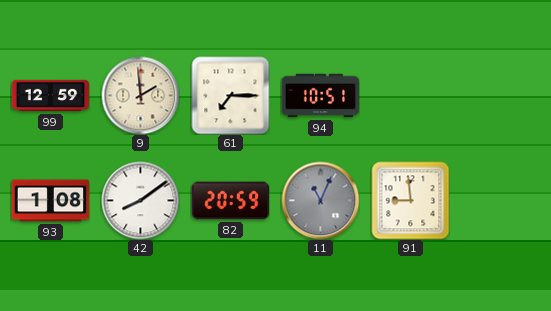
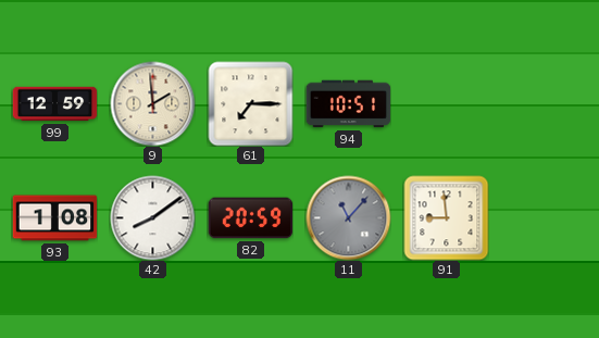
11: 11:04 -> 11:07 (348, 217)
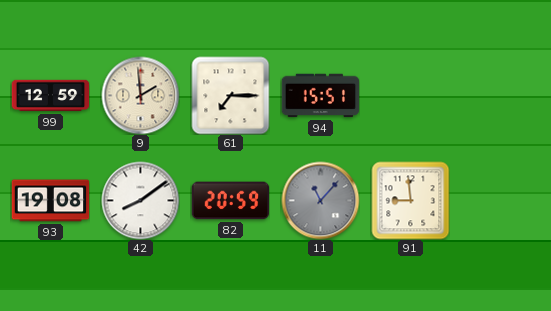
94: 10:51 -> 15:51 (320, 96)
93: 1:08 -> 19:08 (50, 201)
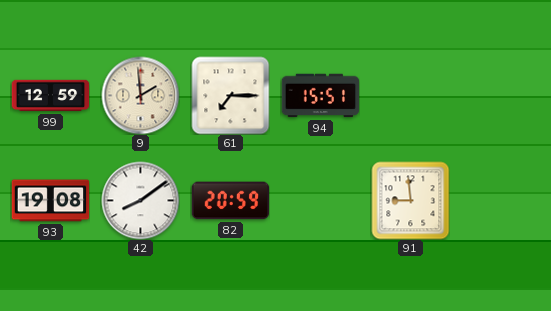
11: 11:07 -> none (320, 200)
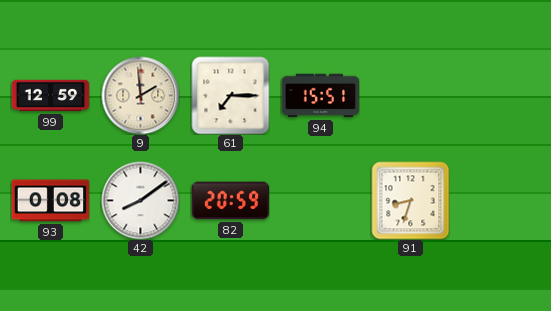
93: 19:08 -> 0:08 (50, 201)
91: 8:59 -> 8:33 (410, 200)
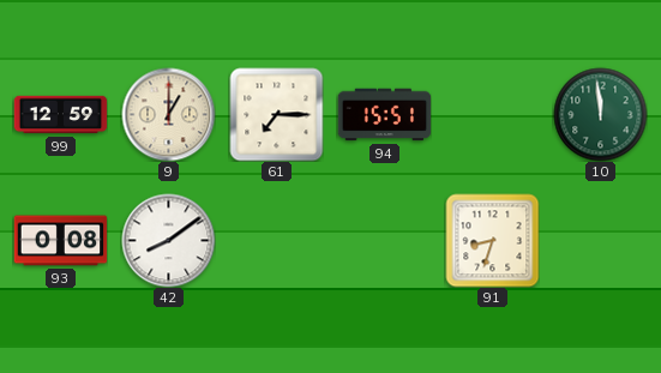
9: 1:59 -> 1:00 (168, 114)
10: none -> 11:59 (600, 114)
82: 20:59 -> none (230, 201)
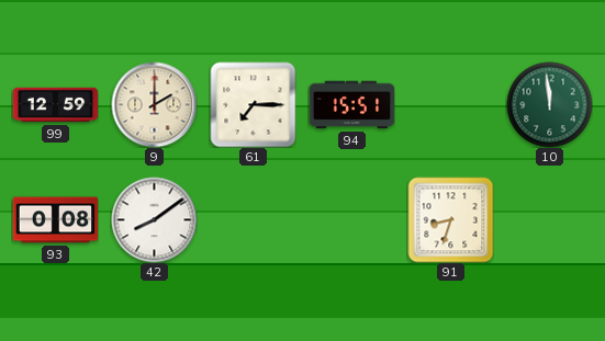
9: 1:00 -> 2:00 (154, 104)
